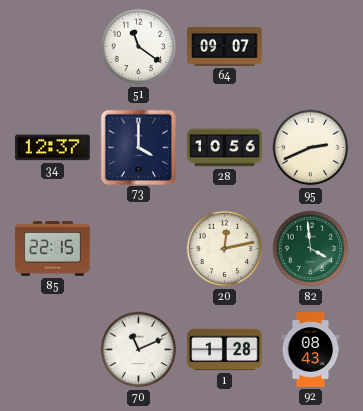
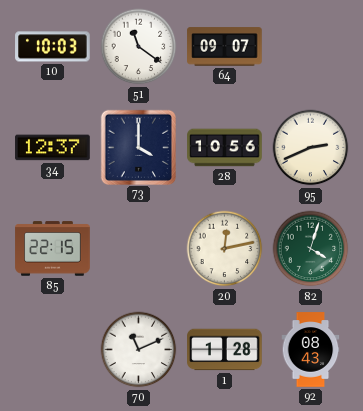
10: none -> 10:03 (53, 47)
82: 3:59 -> 4:03 (311, 249)
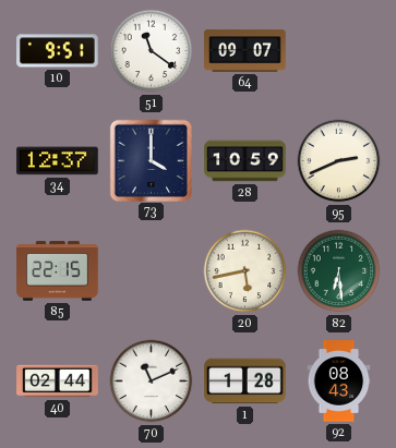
10: 10:03 -> 9:51 (58, 51)
28: 10:56 -> 10:59 (245, 161)
20: 12:13 -> 5:43 (245, 271)
82: 4:03 -> 6:29 (339, 271)
40: none -> 02:44 (58, 382)
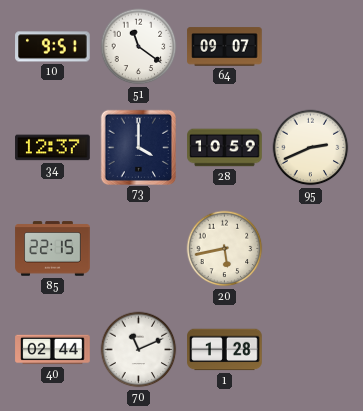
82: 6:29 -> none (339, 271)
92: 08:43 -> none (339, 382)
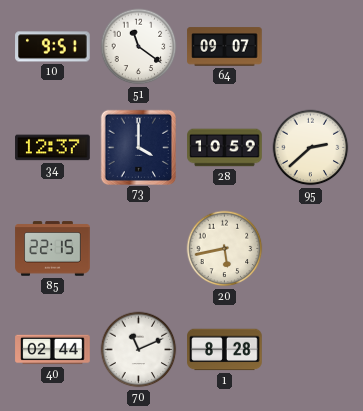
95: 2:41 -> 2:38 (311, 148)
1: 1:28 -> 8:28 (225, 350)
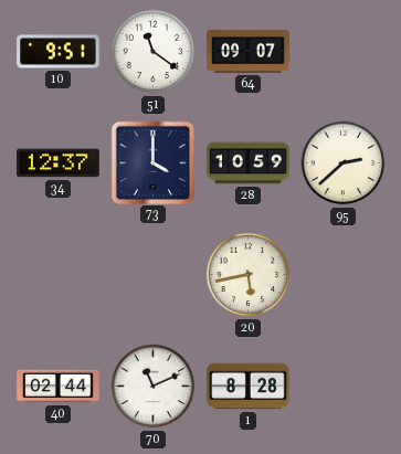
85: 22:15 -> none (53, 249)
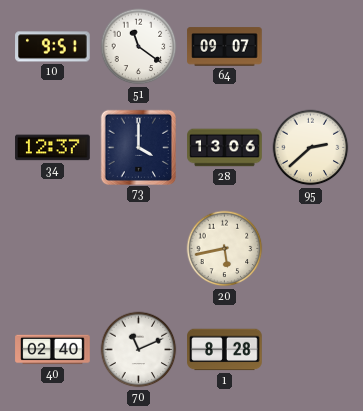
28: 10:59 -> 13:06 (225, 148)
40: 02:44 -> 02:40 (53, 350)
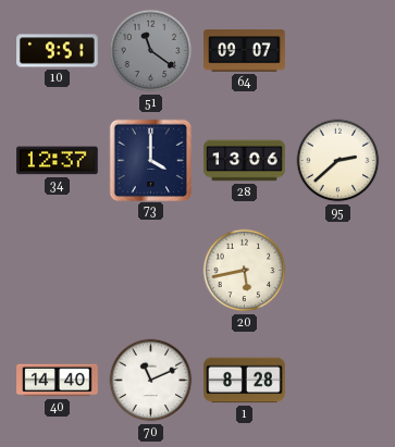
51 dial: white -> grey (151, 51)
40: 02:40 -> 14:40 (58, 381)
